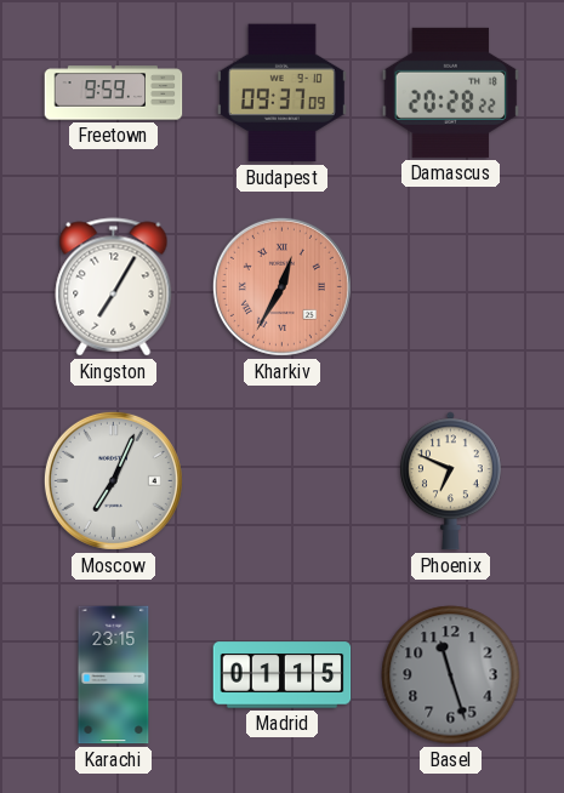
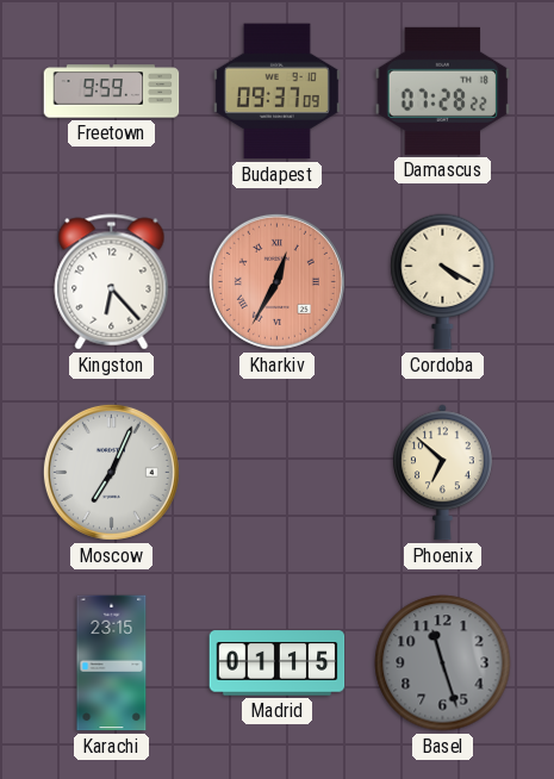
Damascus: 20:28 -> 07:28 (443, 91)
Kingston: 7:05 -> 6:23 (112, 282)
Cordoba: none -> 4:20 (443, 282)
Phoenix: 6:49 -> 6:52 (443, 473)
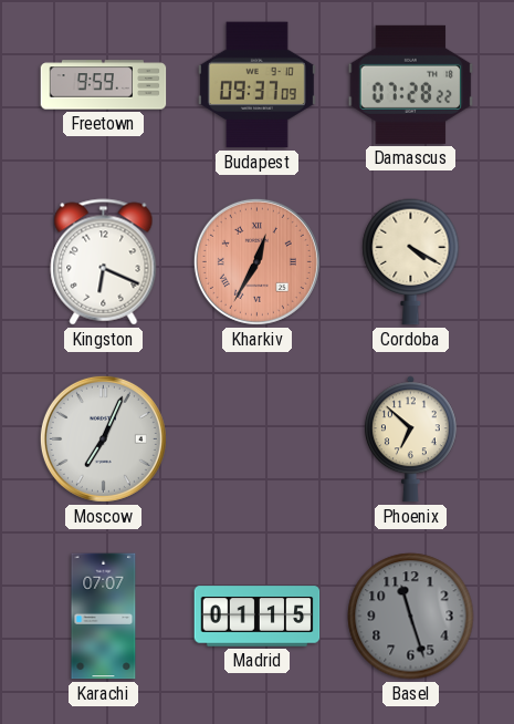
Kingston: 6:23 -> 6:19 (104, 262)
Karachi: 23:15 -> 07:07 (104, 617)
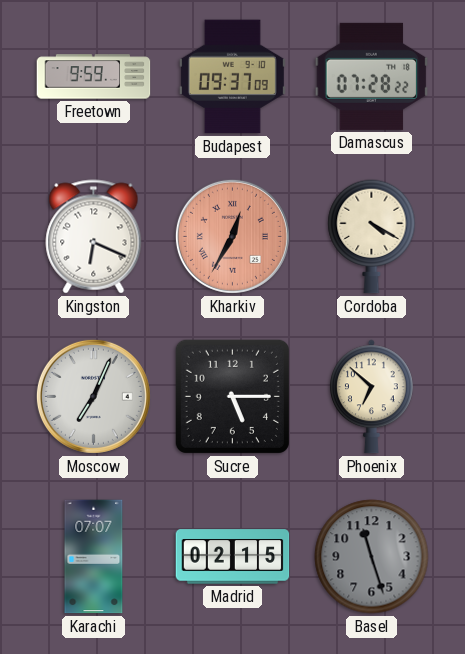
Sucre: none -> 5:15 (232, 396)
Madrid: 01:15 -> 02:15 (233, 557)
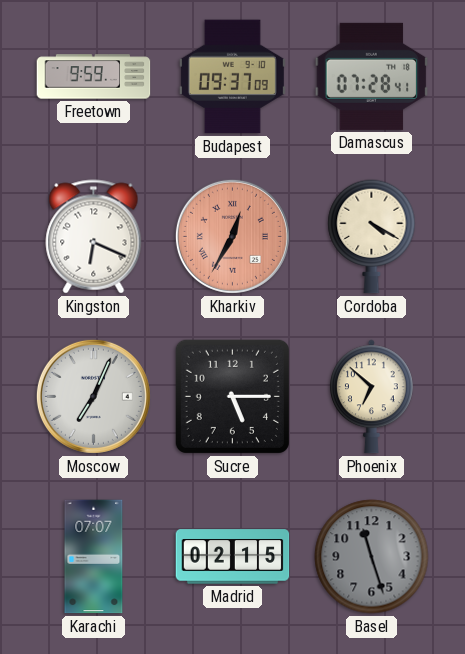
Damascus: 07:28:22 -> 07:28:41 (372, 76)
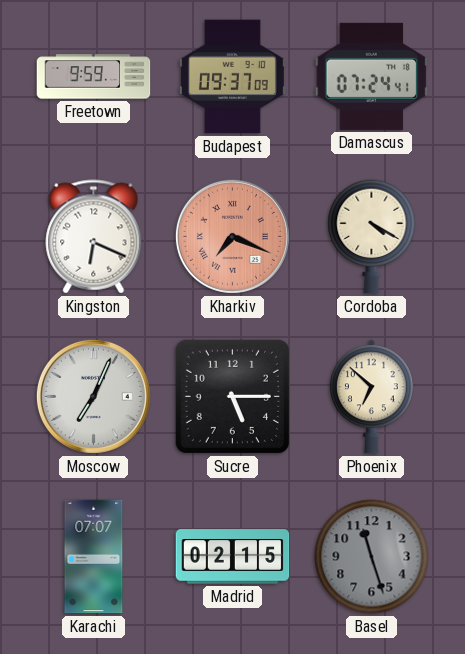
Damascus: 07:28 -> 07:24 (372, 76)
Kharkiv: 12:35 -> 7:19 (232, 236)
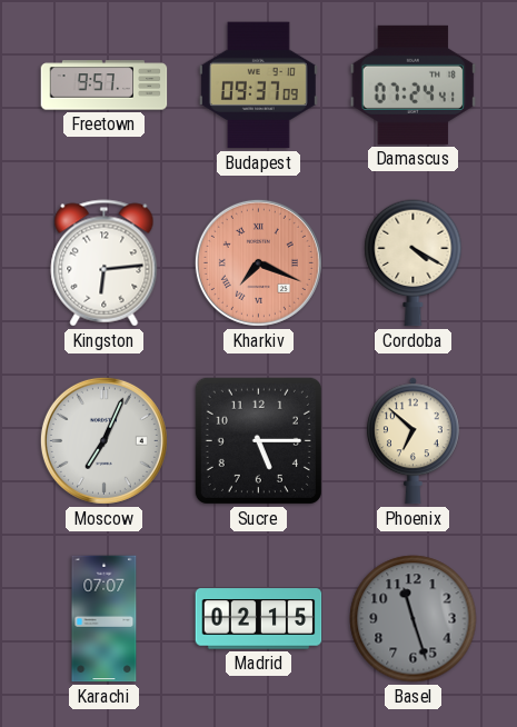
Freetown: 9:59 -> 9:57 (105, 86)
Kingston: 6:19 -> 6:14 (105, 263)
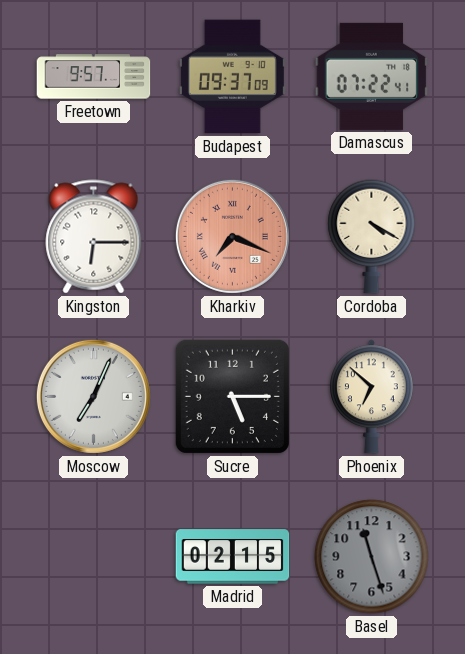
Damascus: 07:24 -> 07:22 (372, 76)
Kingston: 6:14 -> 6:15 (94, 237)
Karachi: 07:07 -> none (105, 619)
